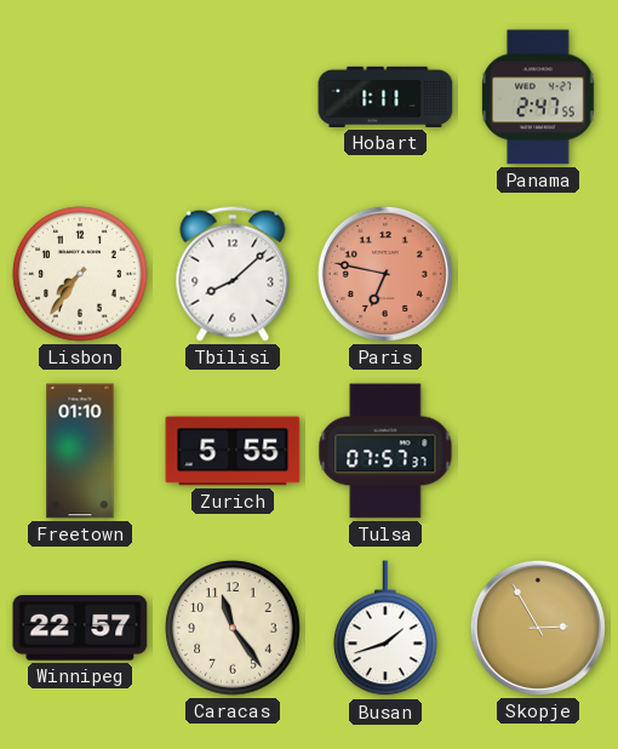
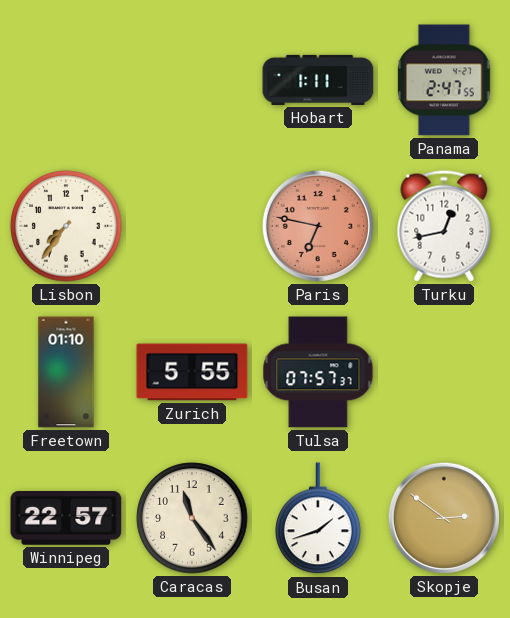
Tbilisi: 8:08 -> none (233, 274)
Turku: none -> 12:43 (444, 226)
Skopje: 2:55 -> 2:51 (444, 518)
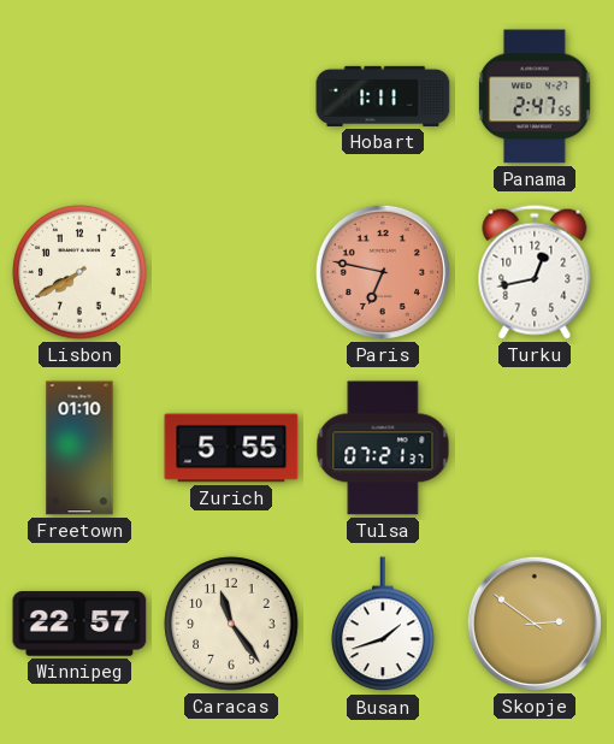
Lisbon: 7:36 -> 7:40 (79, 272)
Tulsa: 07:57 -> 07:21 (383, 448)
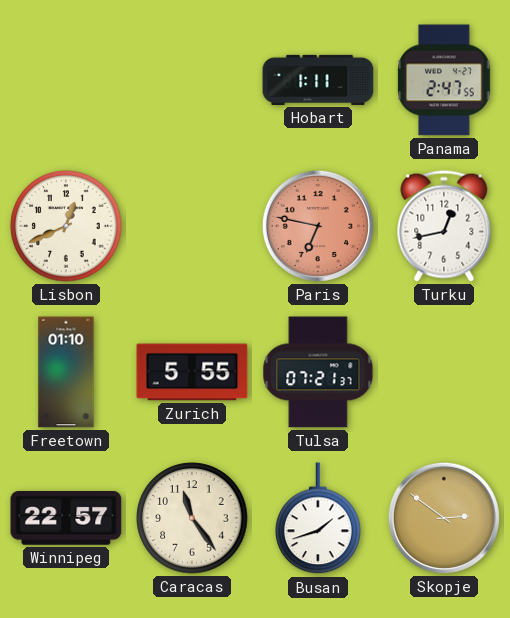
Lisbon: 7:40 -> 12:41 (66, 226)
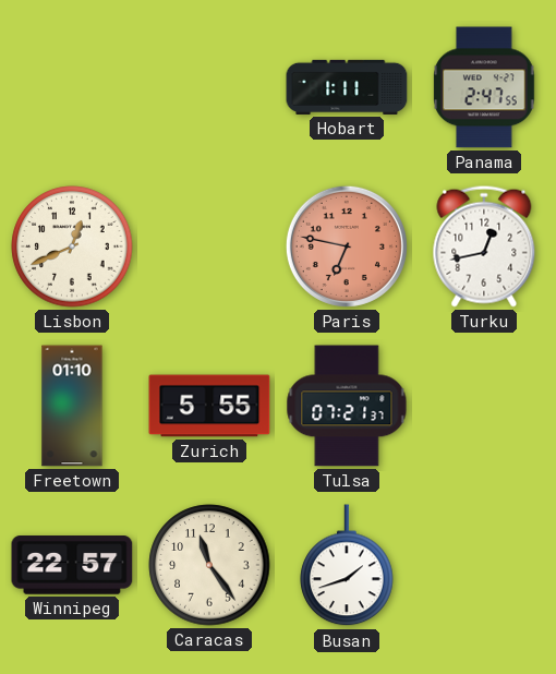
Skopje: 2:51 -> none (444, 518)
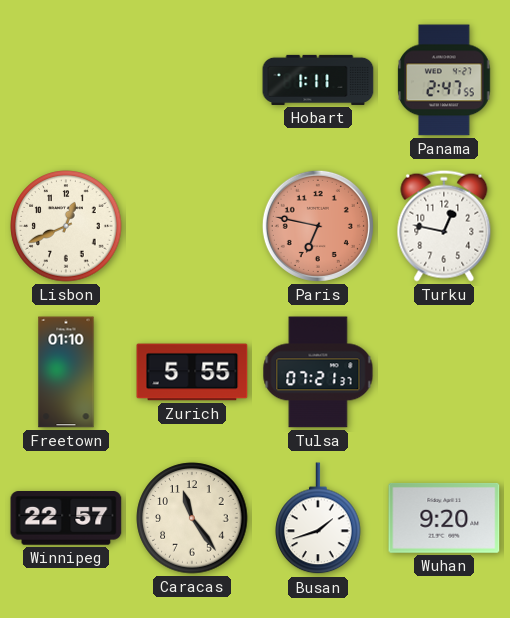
Turku: 12:43 -> 12:47 (444, 226)
Wuhan: none -> 9:20 (444, 518)
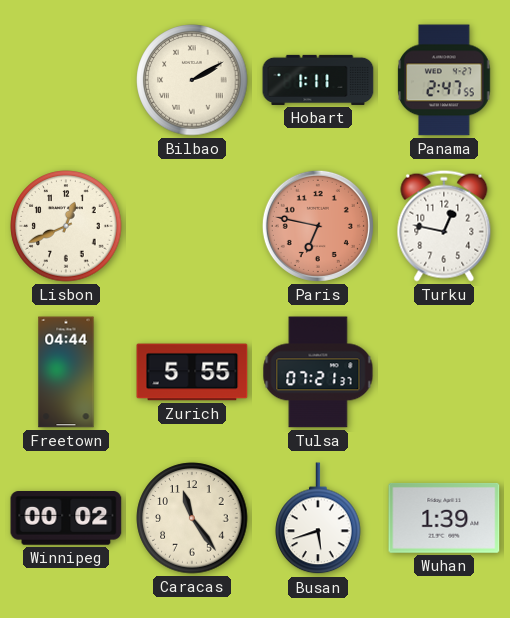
Bilbao: none -> 2:10 (192, 80)
Freetown: 01:10 -> 04:44 (66, 372)
Winnipeg: 22:57 -> 00:02 (66, 518)
Busan: 1:42 -> 5:42 (318, 519)
Wuhan: 9:20 -> 1:39 (444, 518)
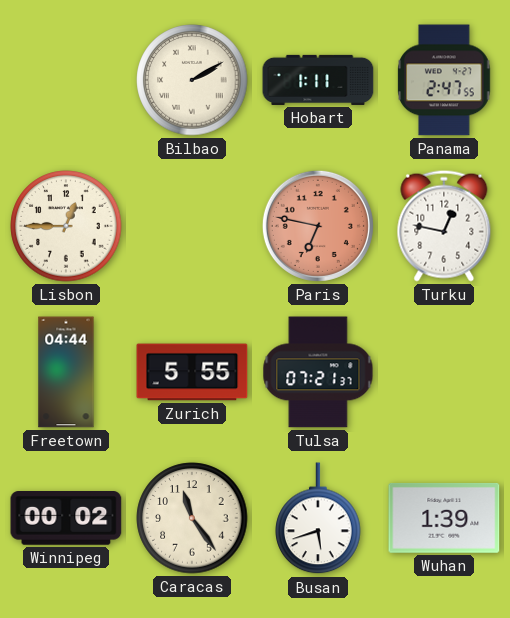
Lisbon: 12:41 -> 12:45 (66, 226)
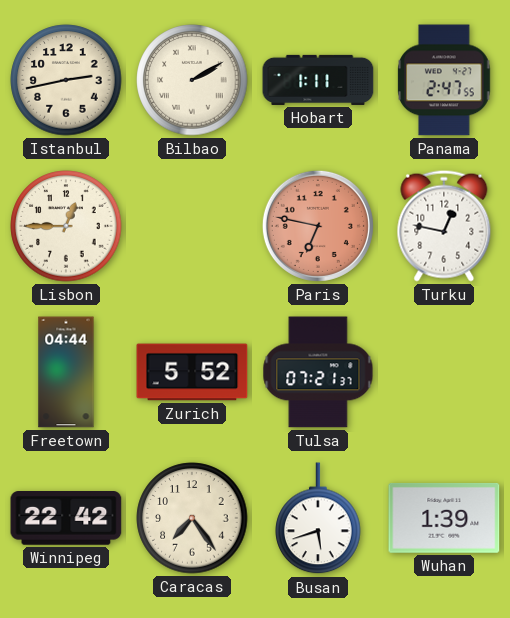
Istanbul: none -> 2:43 (66, 80)
Zurich: 5:55 -> 5:52 (192, 372)
Winnipeg: 00:02 -> 22:42 (66, 518)
Caracas: 11:24 -> 7:24 (192, 518)
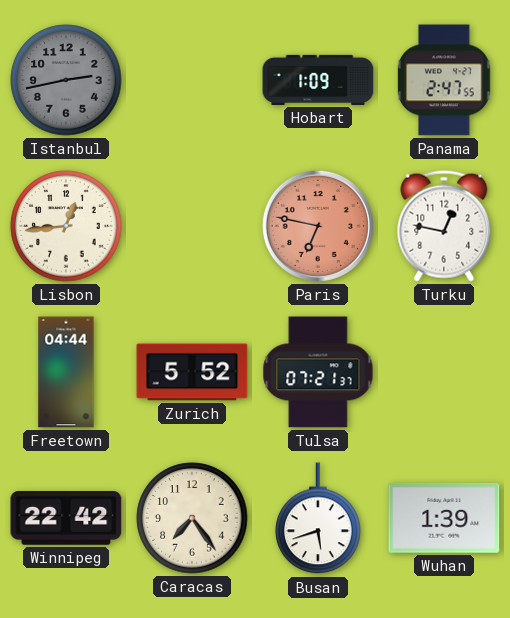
Istanbul dial: cream -> grey (66, 80)
Bilbao: 2:10 -> none (192, 80)
Hobart: 1:11 -> 1:09 (318, 80)
Lisbon: 12:45 -> 12:44 (66, 226)
